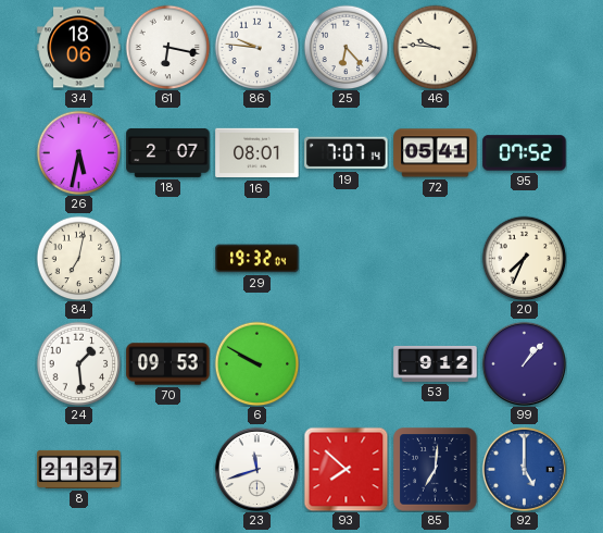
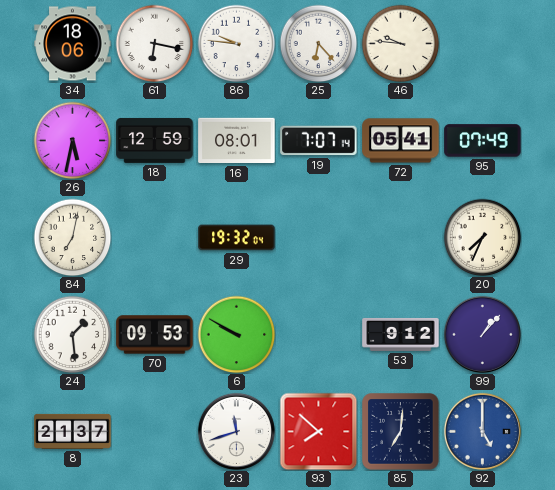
18: 2:07 -> 12:59 (155, 140)
95: 07:52 -> 07:49 (483, 141)
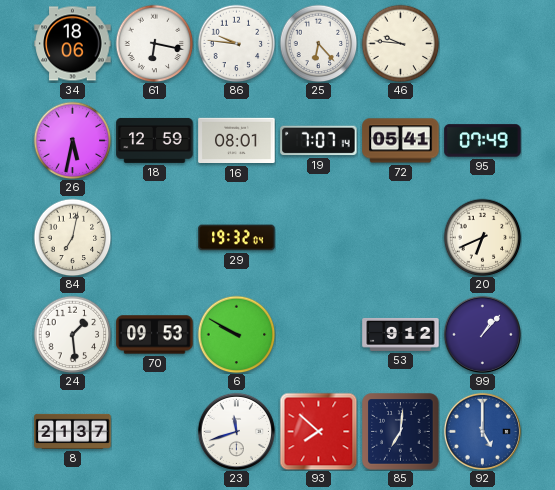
20: 7:34 -> 6:41 (482, 237)
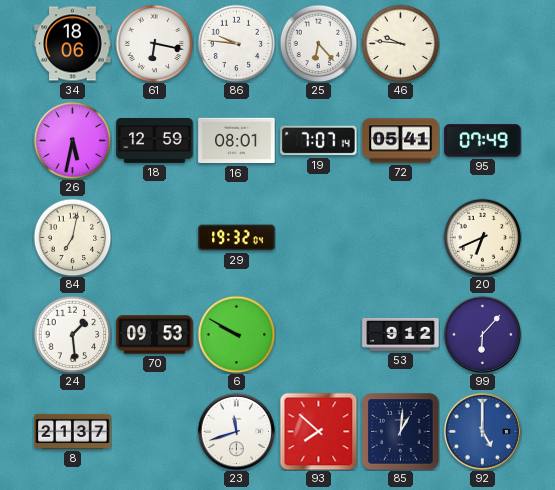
99: 1:07 -> 6:07 (482, 334)
85: 7:01 -> 1:01 (401, 432)
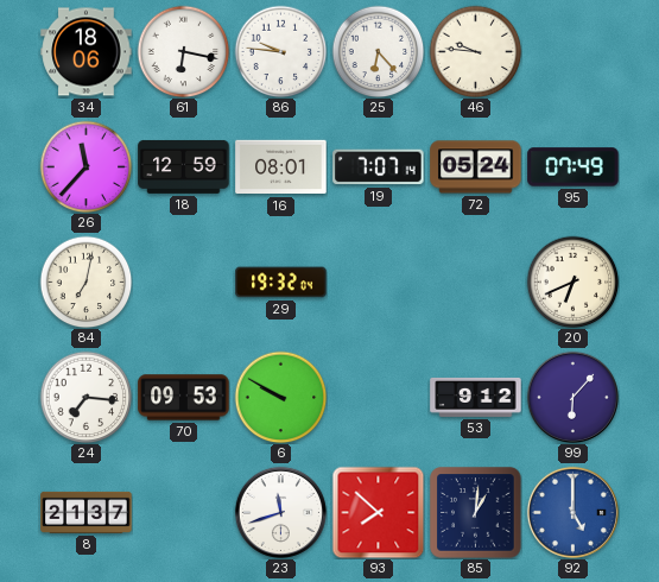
26: 5:32 -> 11:37 (85, 166)
72: 05:41 -> 05:24 (476, 167)
24: 1:29 -> 7:16 (85, 397)
